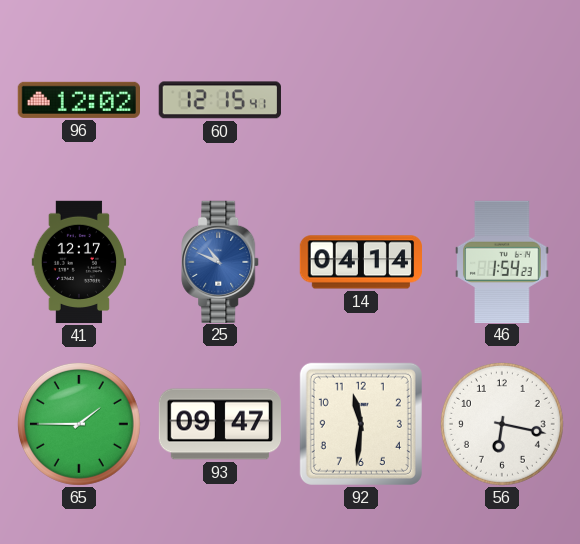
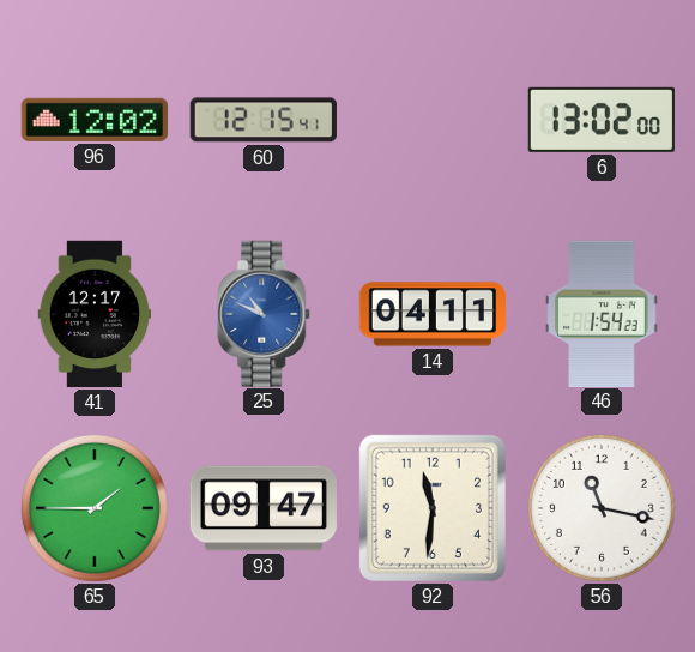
6: none -> 13:02 (602, 120)
14: 04:14 -> 04:11 (431, 314)
56: 6:17 -> 11:17 (602, 508)
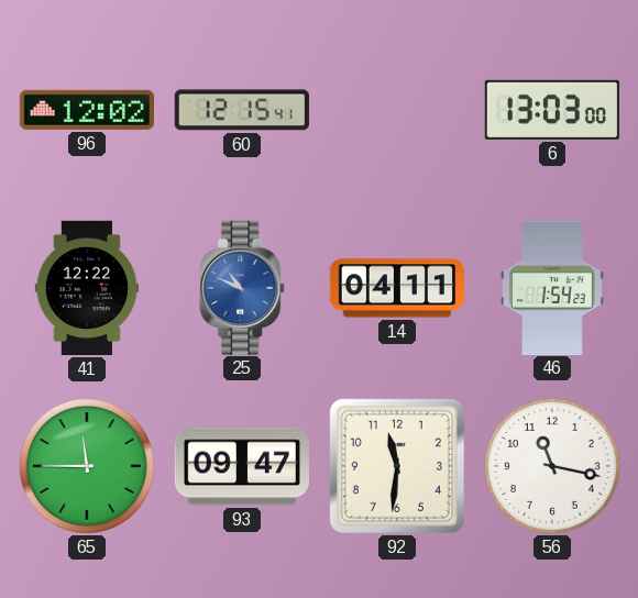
6: 13:02 -> 13:03 (552, 110)
41: 12:17 -> 12:22 (87, 288)
65: 1:45 -> 11:45 (87, 466)
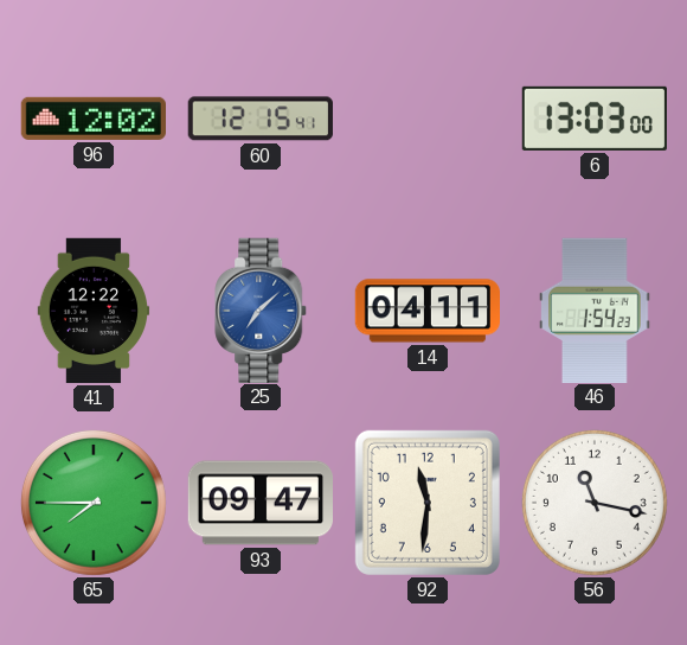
25: 10:49 -> 7:08 (262, 309)
65: 11:45 -> 7:45 (94, 503)
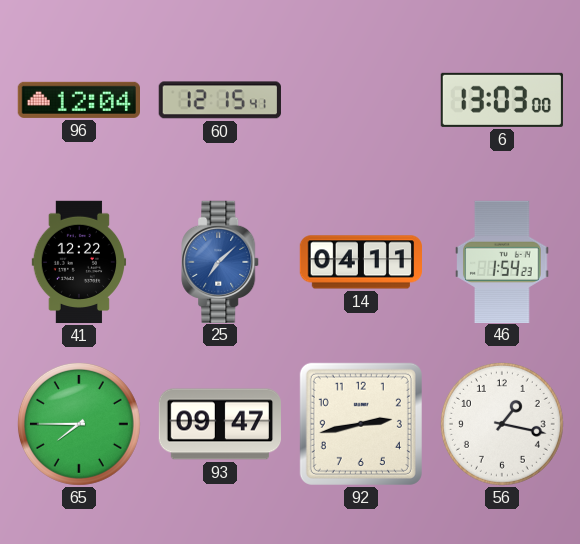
96: 12:02 -> 12:04 (78, 100)
92: 11:31 -> 2:43 (361, 424)
56: 11:17 -> 1:17 (502, 424)
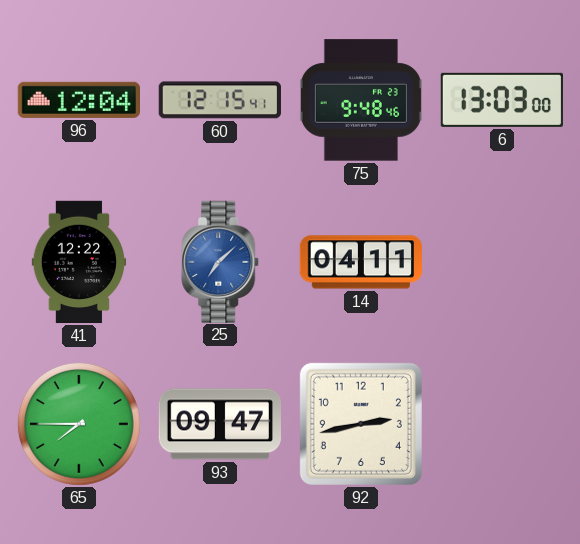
75: none -> 9:48 (361, 100)
46: 1:54 -> none (502, 261)
56: 1:17 -> none (502, 424)
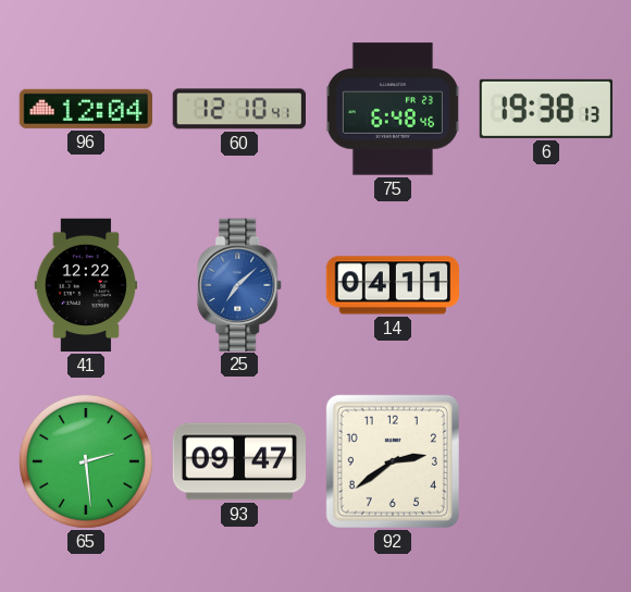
60: 12:15 -> 12:10 (239, 109)
75: 9:48 -> 6:48 (393, 109)
6: 13:03 -> 19:38 (546, 109)
65: 7:45 -> 2:29 (86, 461)
92: 2:43 -> 2:39 (393, 461)
